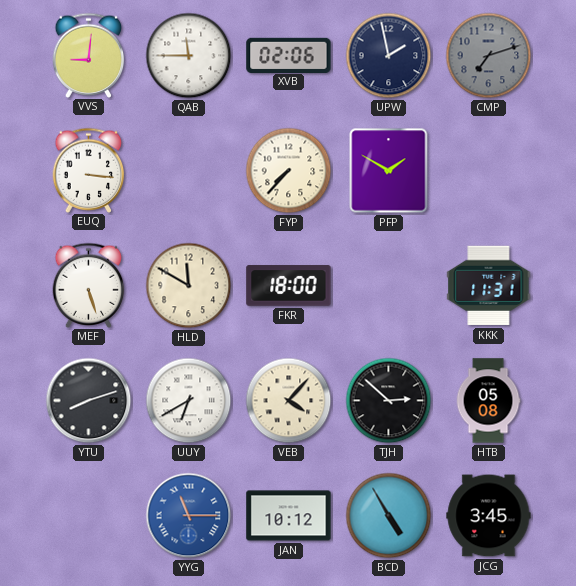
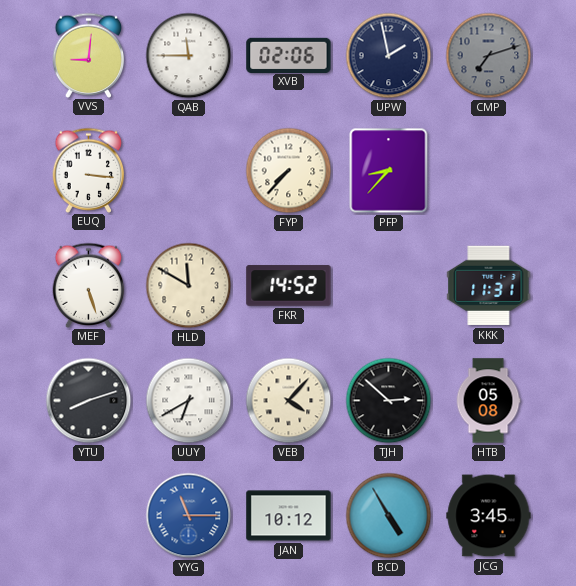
PFP: 1:50 -> 8:37 (389, 171)
FKR: 18:00 -> 14:52 (289, 286)
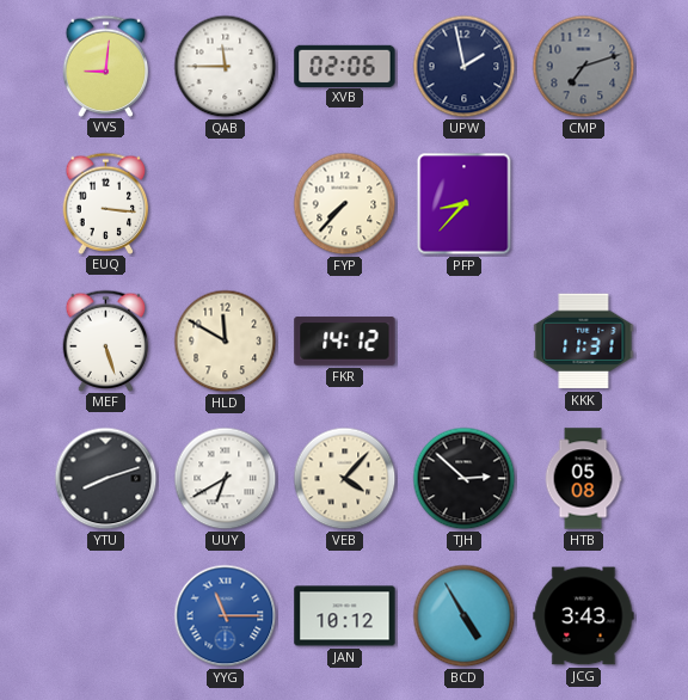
FKR: 14:52 -> 14:12 (345, 342)
JCG: 3:45 -> 3:43 (584, 616)
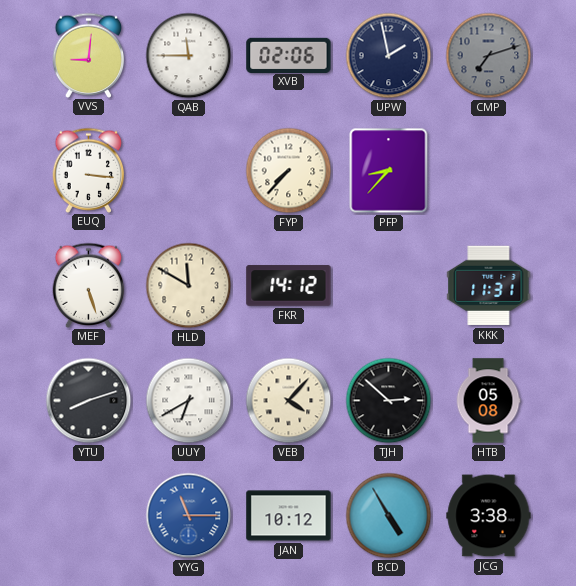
JCG: 3:43 -> 3:38 (489, 516)
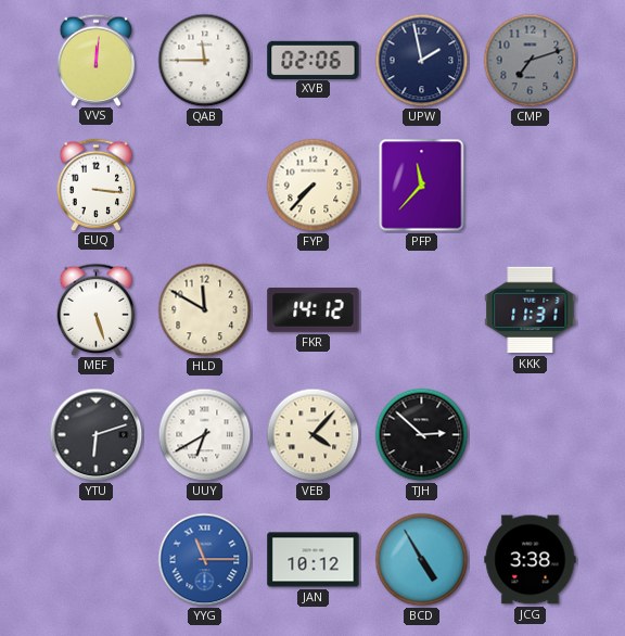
VVS: 9:01 -> 12:01 (97, 60)
PFP: 8:37 -> 11:37 (422, 186)
YTU: 8:12 -> 6:12 (97, 435)
HTB: 05:08 -> none (488, 401)
